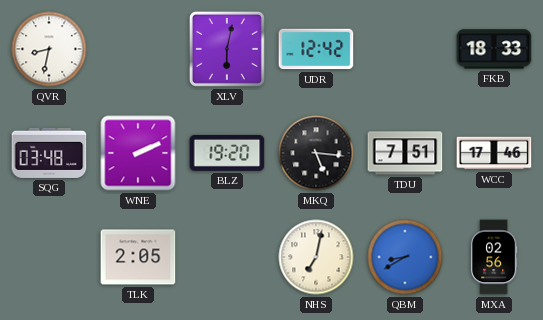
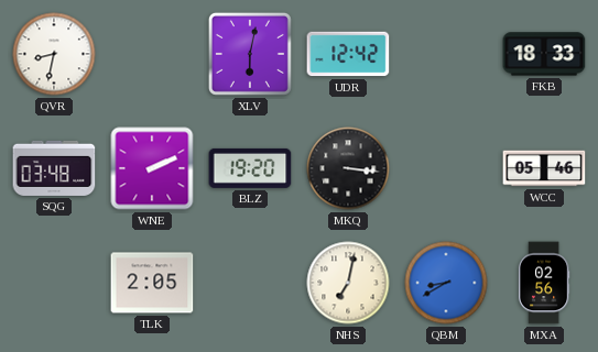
MKQ: 5:16 -> 3:16 (348, 168)
TDU: 7:51 -> none (405, 153)
WCC: 17:46 -> 05:46 (544, 168)
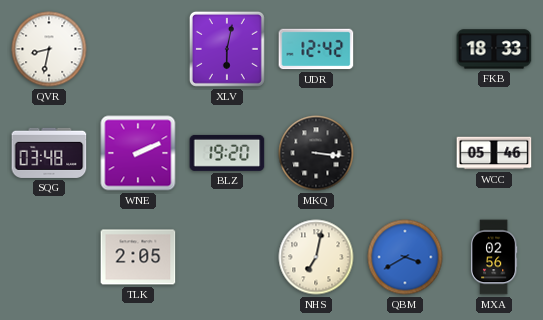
QBM: 8:40 -> 3:40 (405, 257)
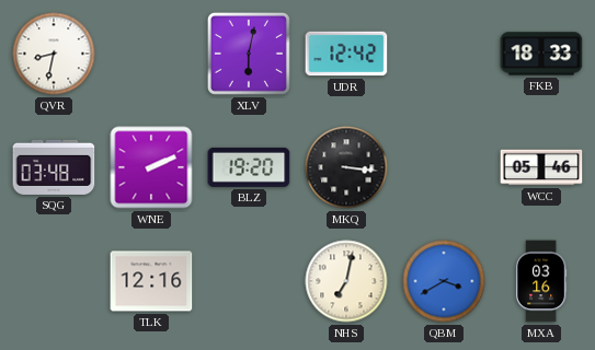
TLK: 2:05 -> 12:16 (151, 281)
MXA: 02:56 -> 03:16 (541, 281)
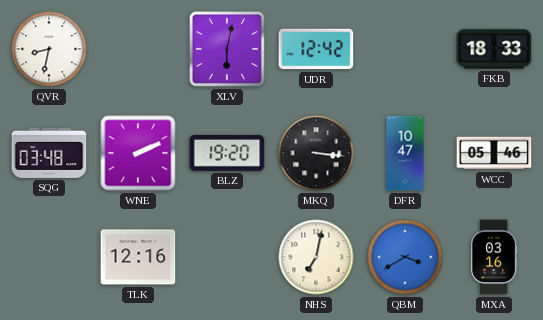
DFR: none -> 10:47 (405, 153)
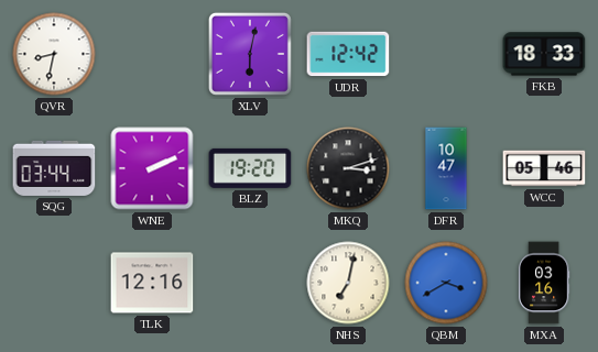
SQG: 03:48 -> 03:44 (54, 168)
MKQ: 3:16 -> 3:12 (348, 168)
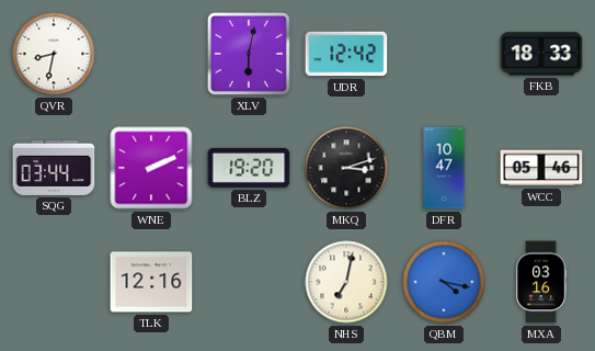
QBM: 3:40 -> 4:17 (444, 282)
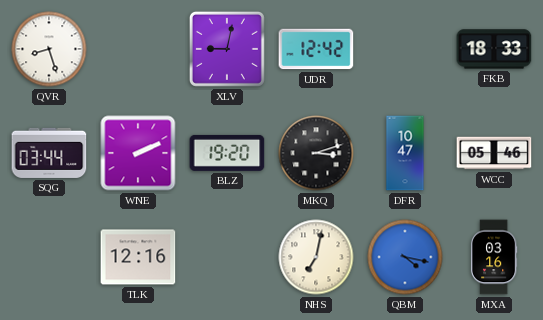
QVR: 8:32 -> 8:27 (49, 49)
XLV: 6:02 -> 9:02 (227, 49)
